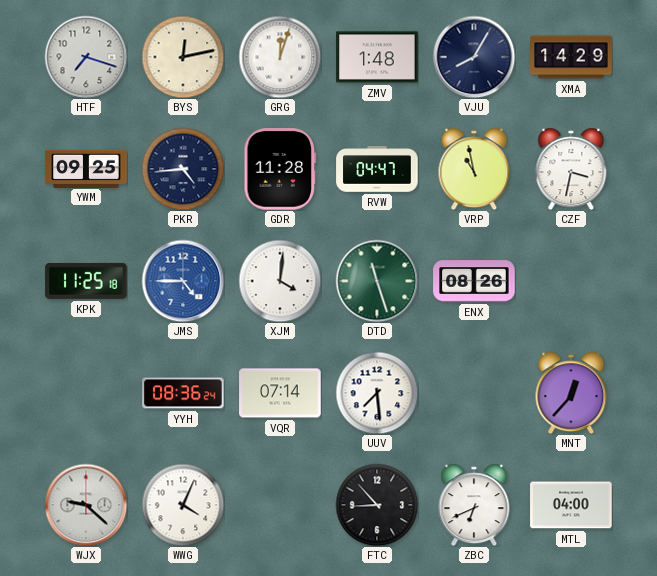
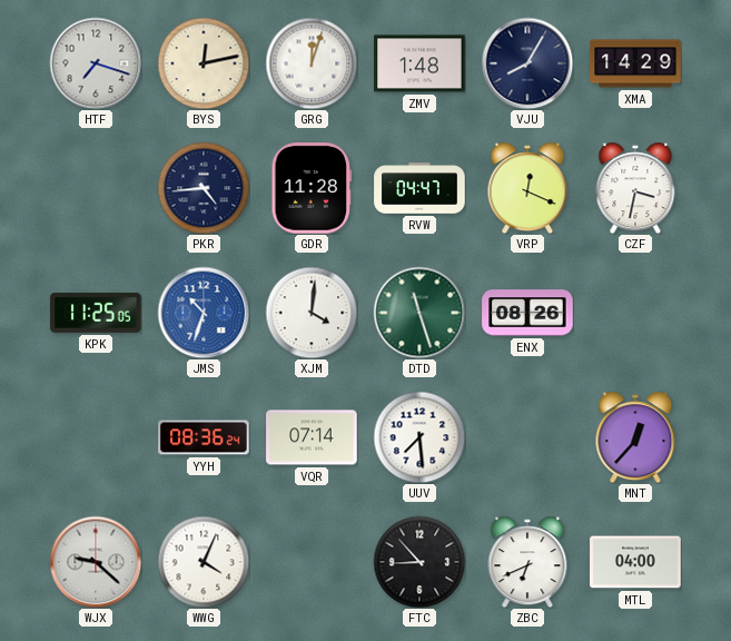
YWM: 09:25 -> none (86, 168)
VRP: 10:58 -> 12:19 (527, 188)
KPK: 11:25:18 -> 11:25:05 (96, 313)
JMS: 4:45 -> 10:33 (204, 313)
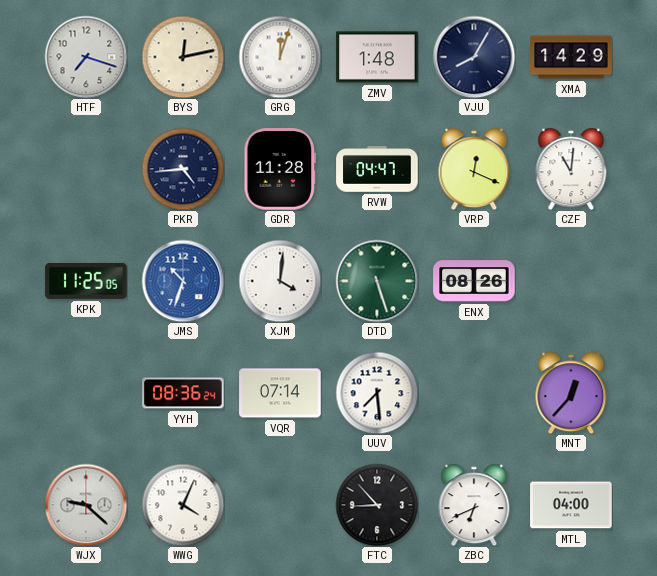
CZF: 3:32 -> 11:01 (571, 169)
DTD: 11:27 -> 5:27 (377, 281)
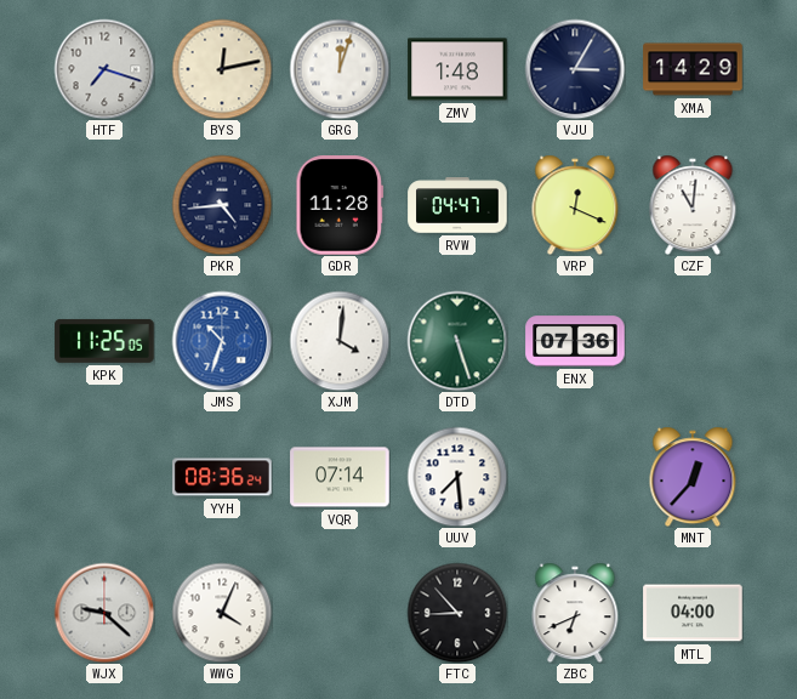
VJU: 8:05 -> 3:05 (575, 69)
ENX: 08:26 -> 07:36 (575, 341)
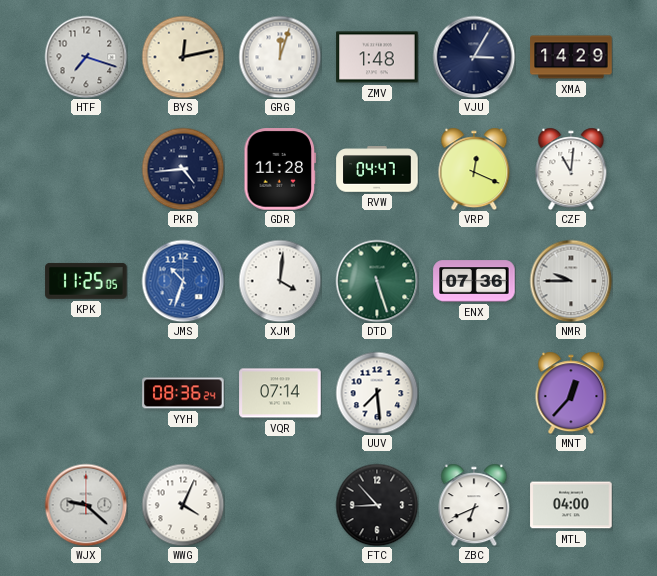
NMR: none -> 9:45 (571, 281)
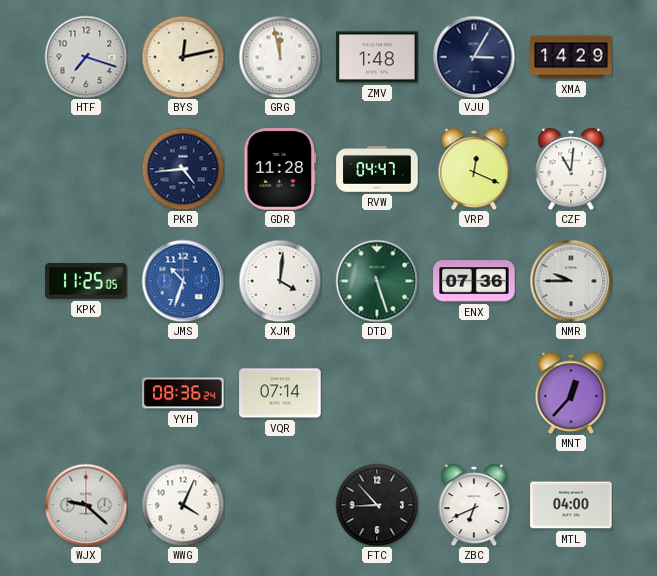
GRG: 12:03 -> 11:58 (280, 57)
UUV: 7:29 -> none (377, 393)
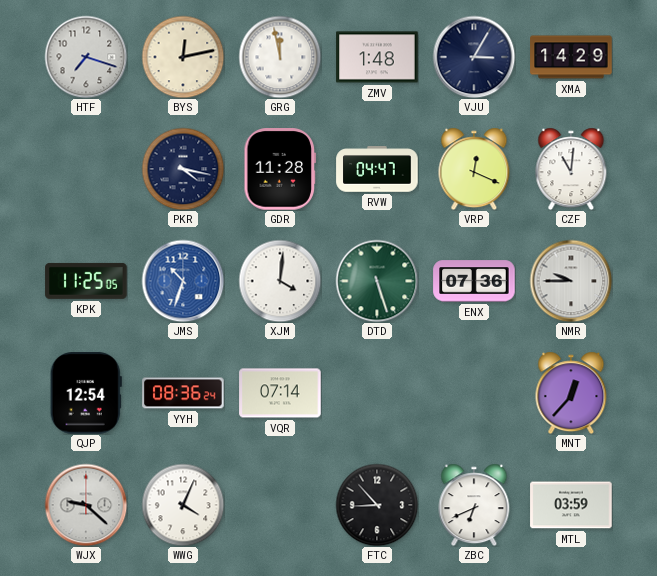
PKR: 4:44 -> 4:17 (183, 169)
QJP: none -> 12:54 (86, 393)
MTL: 04:00 -> 03:59 (571, 505)
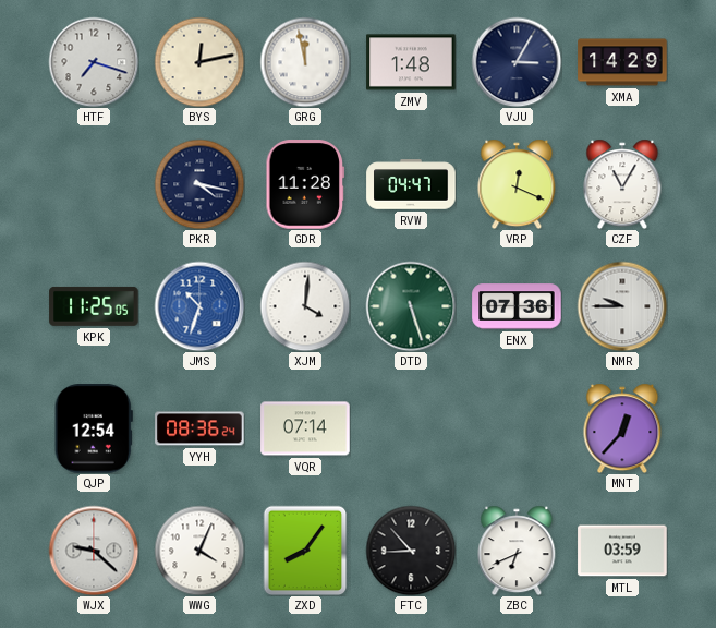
CZF: 11:01 -> 11:05 (622, 184)
ZXD: none -> 8:06 (305, 551)
